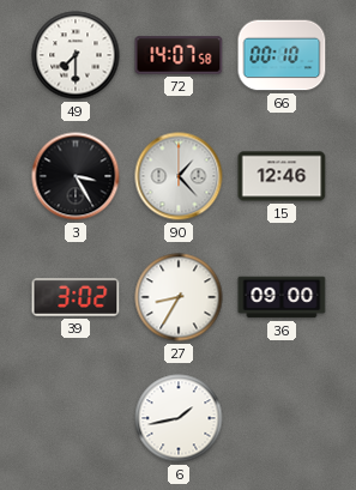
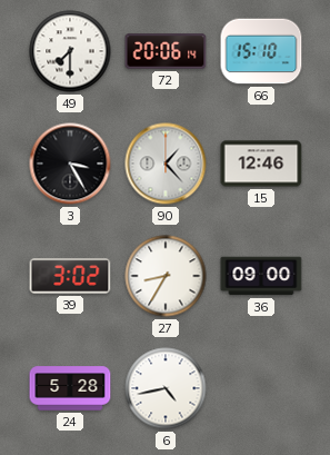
72: 14:07 -> 20:06 (166, 51)
66: 00:10 -> 15:10 (261, 51)
24: none -> 5:28 (70, 388)
6: 1:43 -> 4:43 (166, 388)
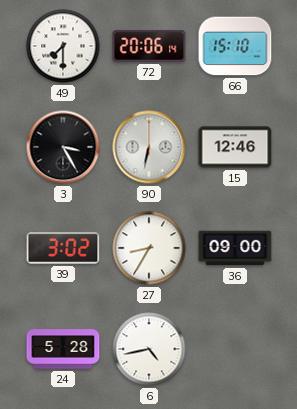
90: 1:23 -> 6:32 (149, 147)
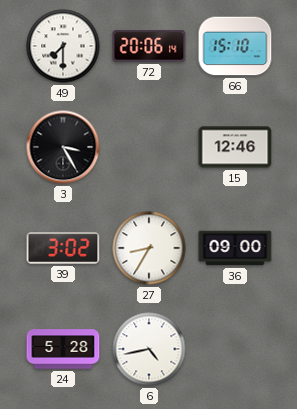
90: 6:32 -> none (149, 147)
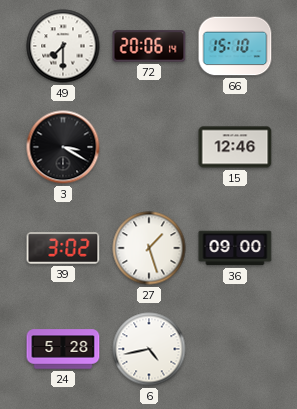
3: 3:25 -> 3:20 (63, 147)
27: 8:35 -> 1:27 (149, 248)
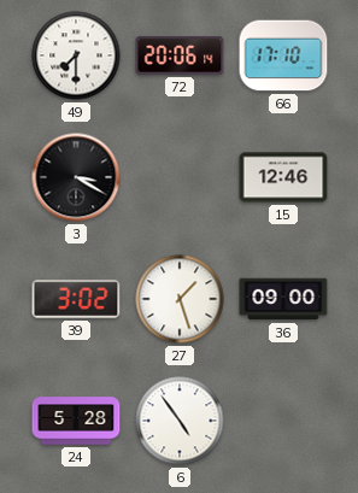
66: 15:10 -> 17:10 (283, 55)
6: 4:43 -> 4:54 (180, 421)
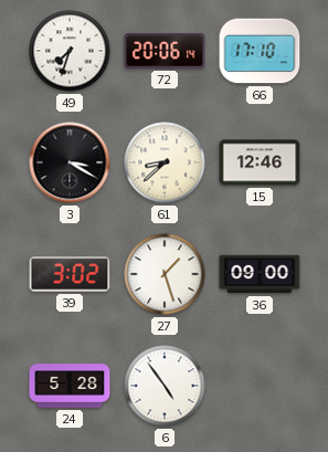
49: 7:30 -> 7:33 (70, 51)
61: none -> 8:38 (165, 162)
